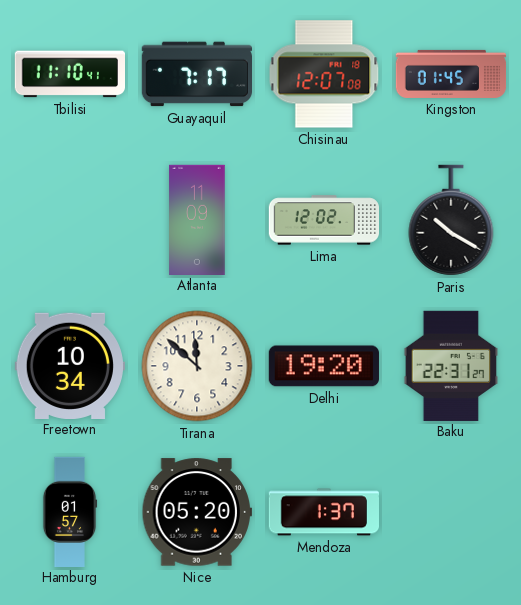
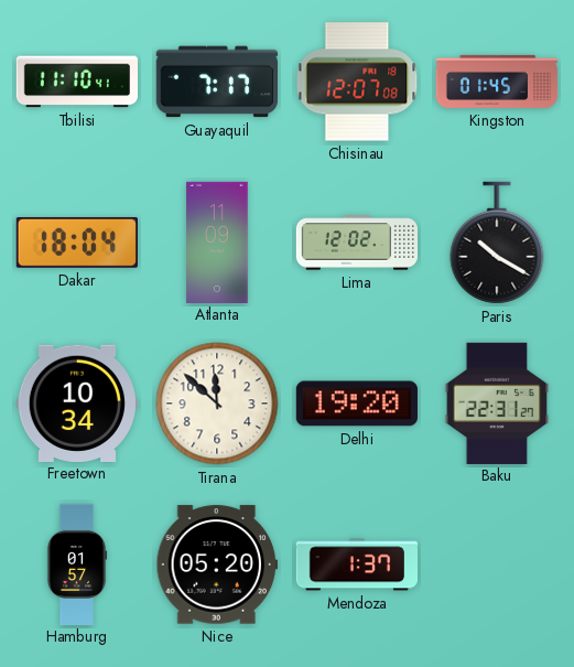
Dakar: none -> 18:04 (77, 243)
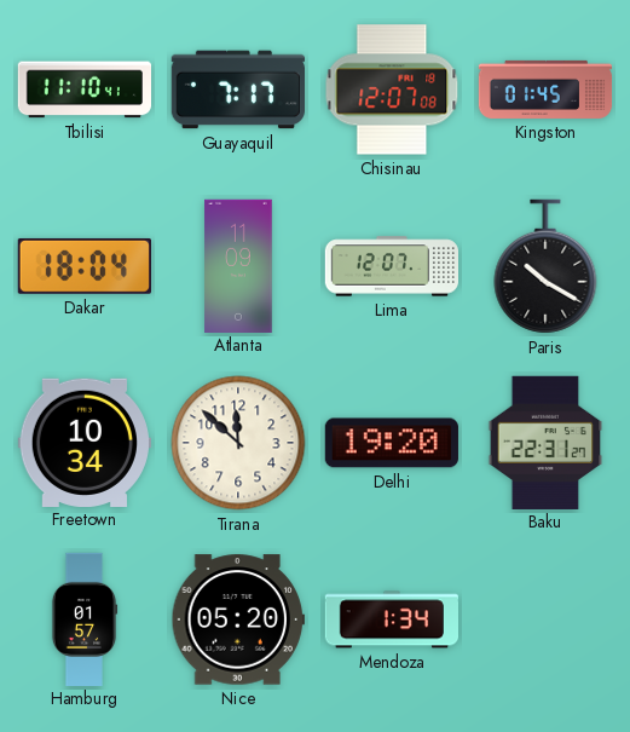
Lima: 12:02 -> 12:07 (392, 266)
Mendoza: 1:37 -> 1:34 (391, 619)
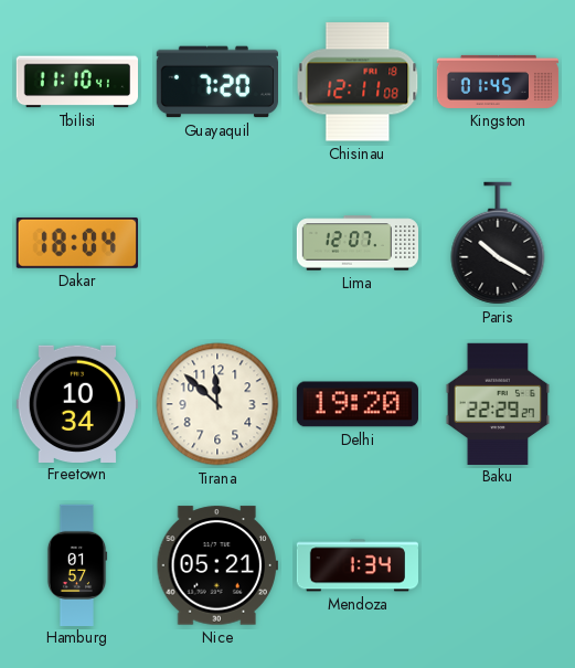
Guayaquil: 7:17 -> 7:20 (216, 82)
Chisinau: 12:07 -> 12:11 (358, 82)
Atlanta: 11:09 -> none (238, 265)
Baku: 22:31 -> 22:29 (498, 403)
Nice: 05:20 -> 05:21 (216, 565)
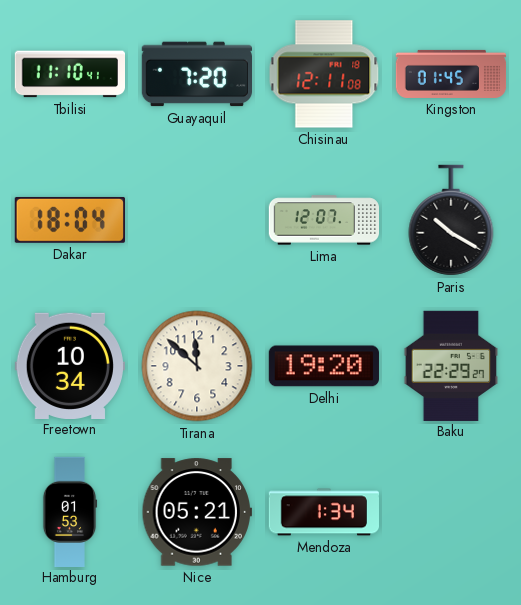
Hamburg: 01:57 -> 01:53 (70, 511)
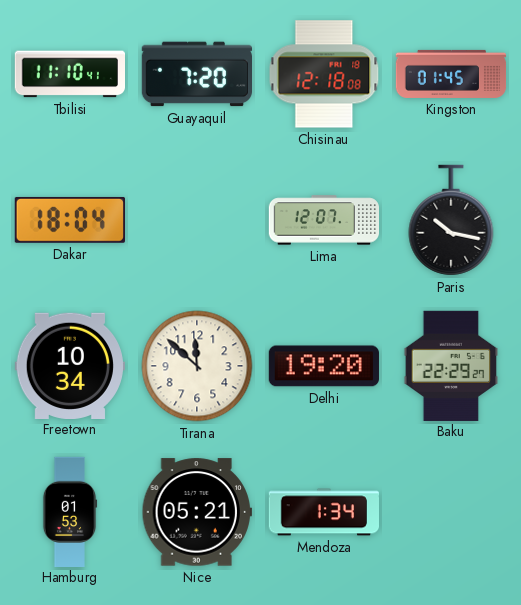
Chisinau: 12:11 -> 12:18 (324, 74)
Paris: 10:20 -> 10:17 (451, 220)
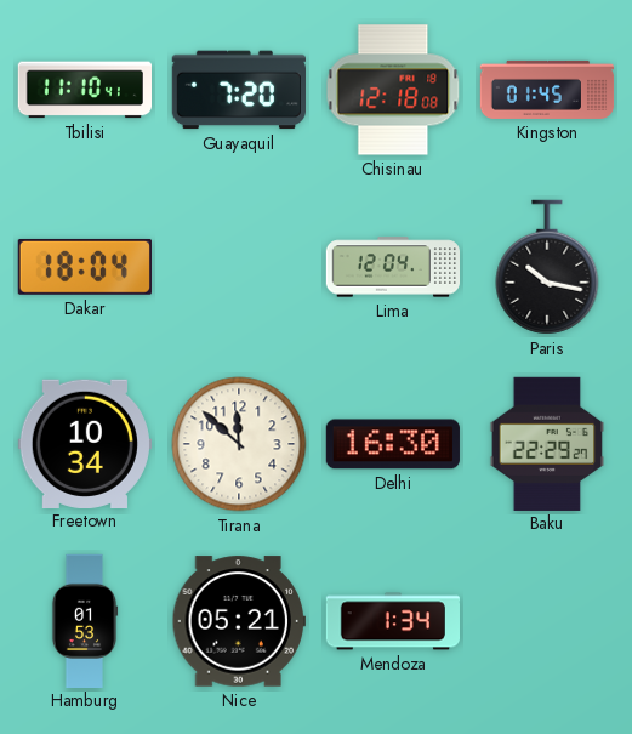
Lima: 12:07 -> 12:04 (393, 267)
Delhi: 19:20 -> 16:30 (393, 444)
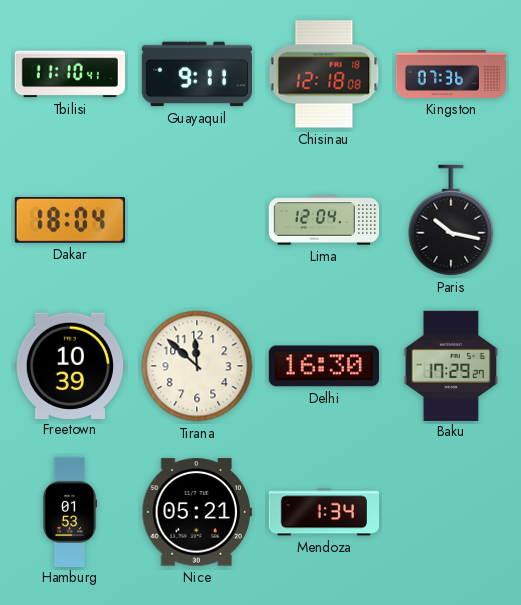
Guayaquil: 7:20 -> 9:11 (196, 74)
Kingston: 01:45 -> 07:36 (451, 74)
Freetown: 10:34 -> 10:39 (70, 365)
Baku: 22:29 -> 17:29 (451, 365)
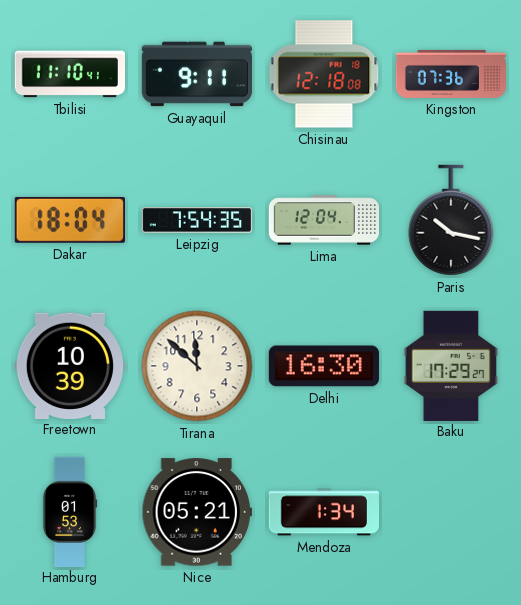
Leipzig: none -> 7:54 (197, 220)
